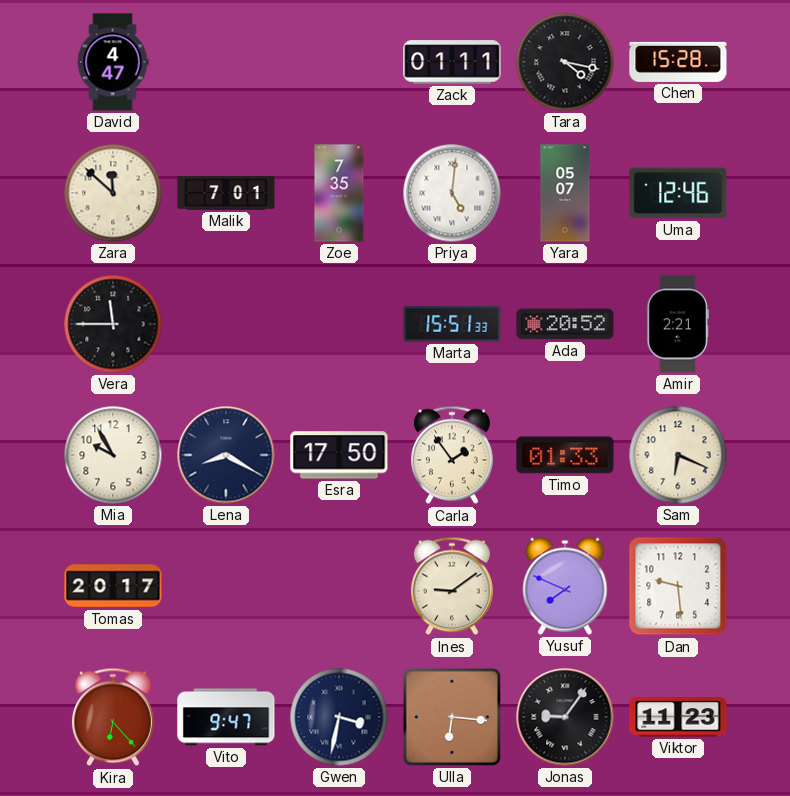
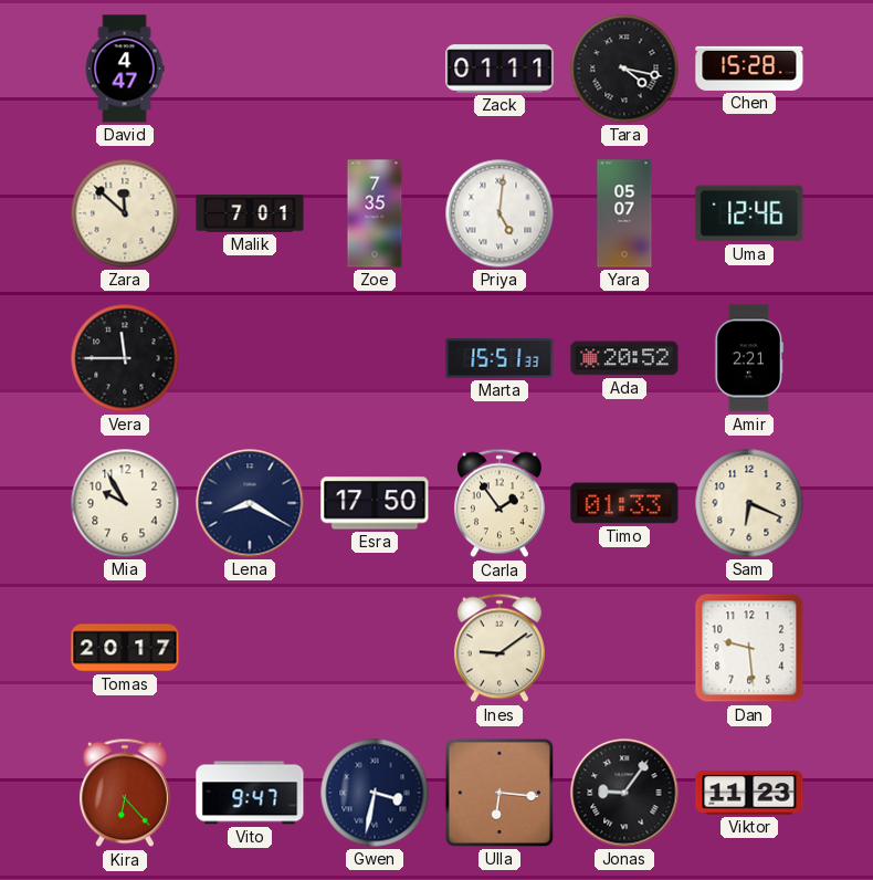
Yusuf: 7:49 -> none (565, 586)
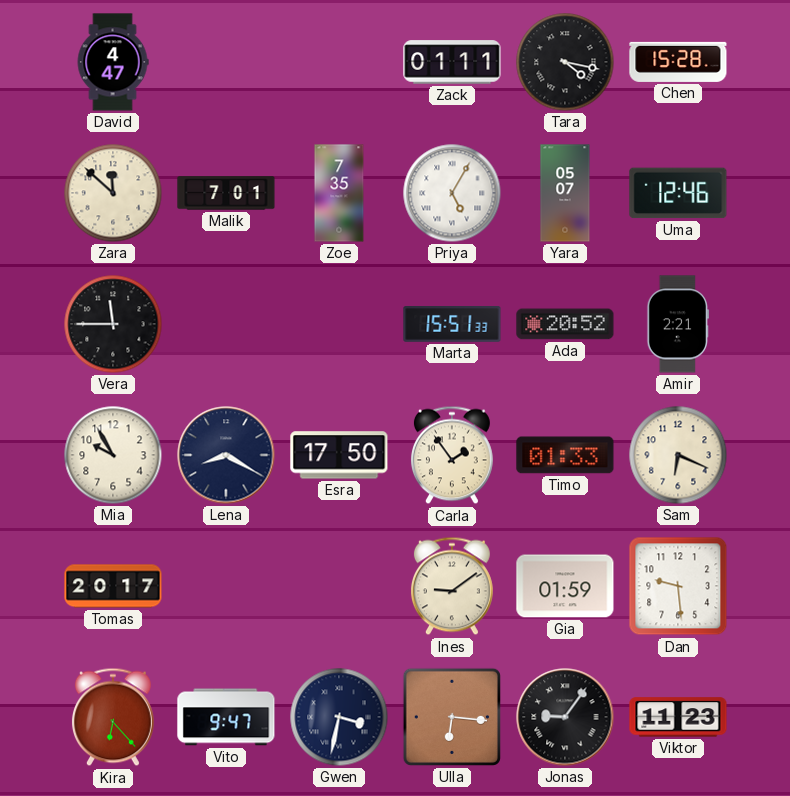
Priya: 5:01 -> 5:05 (452, 193)
Gia: none -> 01:59 (565, 586)
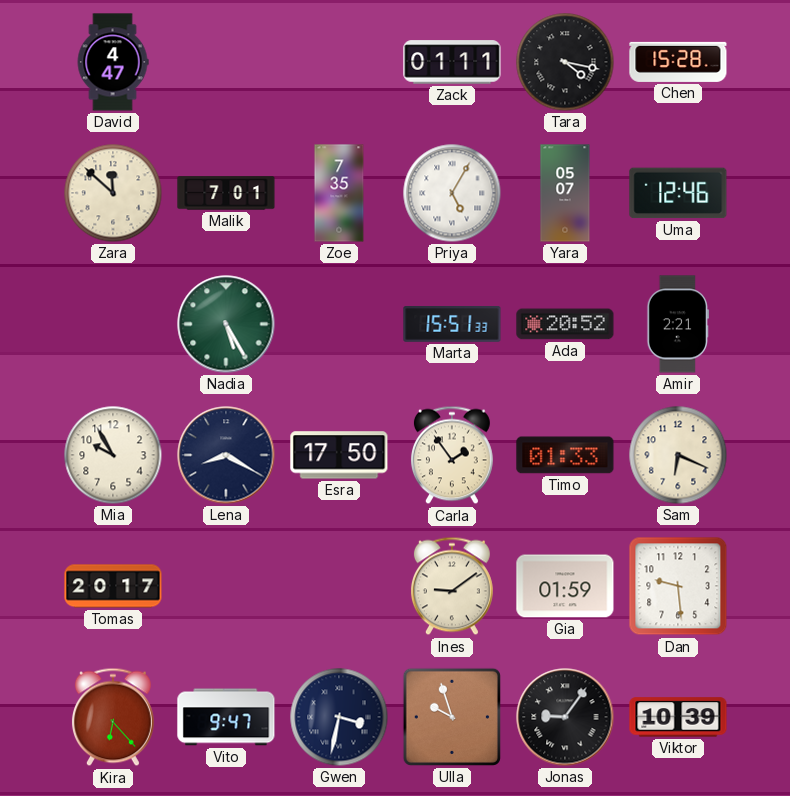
Vera: 11:45 -> none (113, 324)
Nadia: none -> 5:25 (226, 324)
Ulla: 6:16 -> 9:57 (452, 717)
Viktor: 11:23 -> 10:39 (678, 717)
